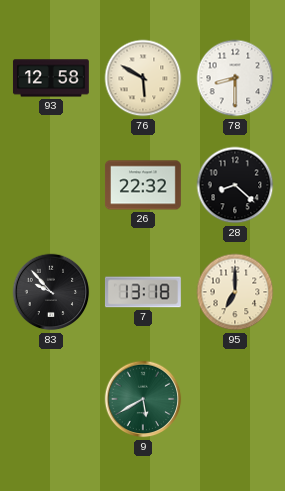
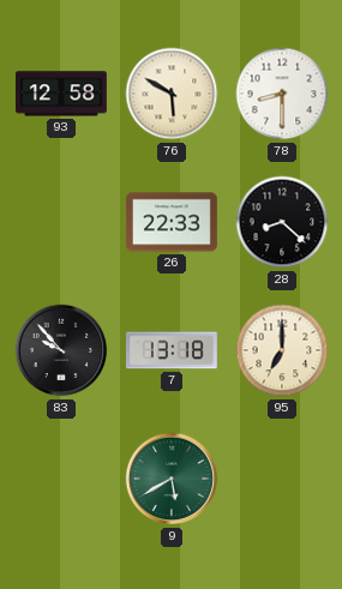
26: 22:32 -> 22:33 (172, 222)
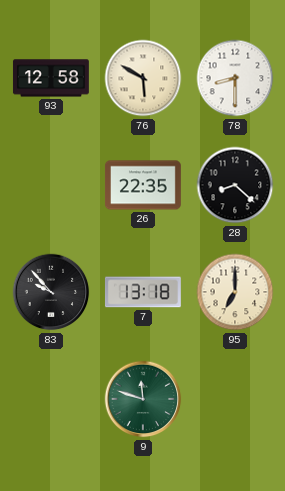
26: 22:33 -> 22:35 (143, 185)
9: 5:40 -> 11:48 (143, 399)
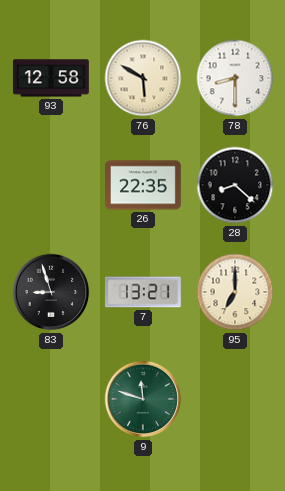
83: 9:53 -> 8:57 (51, 292)
7: 13:18 -> 13:21 (143, 292)
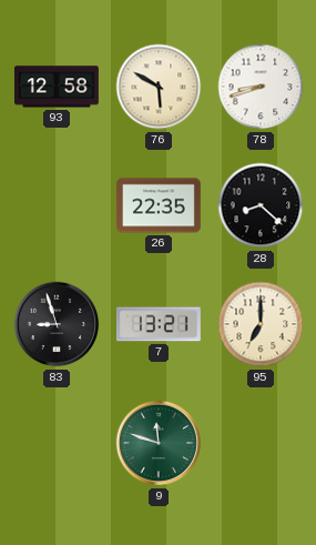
78: 8:30 -> 8:42 (261, 87)
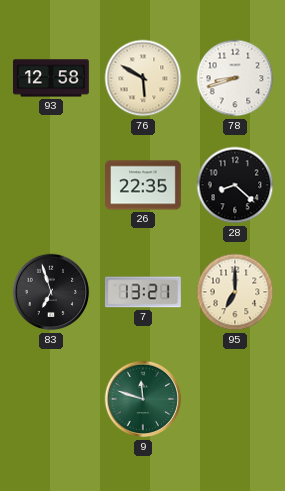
83: 8:57 -> 6:57 (51, 292)
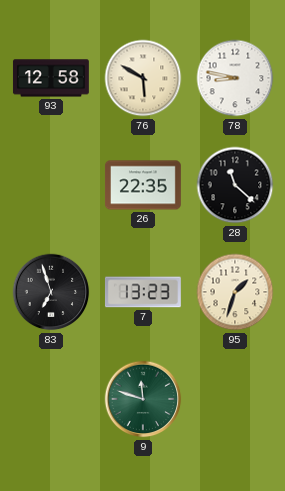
78: 8:42 -> 8:47 (235, 78)
28: 8:22 -> 11:22 (235, 185)
7: 13:21 -> 13:23 (143, 292)
95: 7:00 -> 1:33 (235, 292)
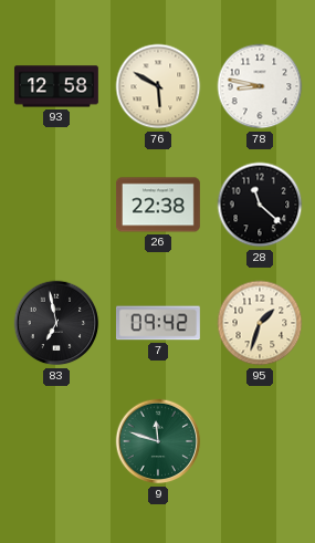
26: 22:35 -> 22:38 (158, 205)
83: 6:57 -> 6:58 (56, 323)
7: 13:23 -> 09:42 (158, 323)
